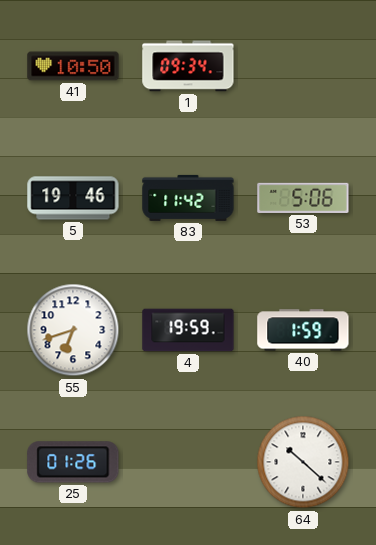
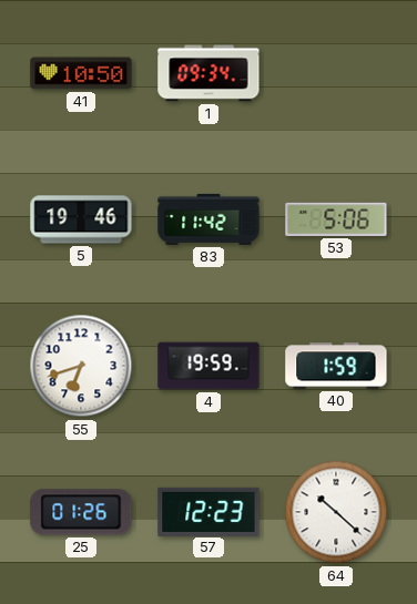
57: none -> 12:23 (208, 511)
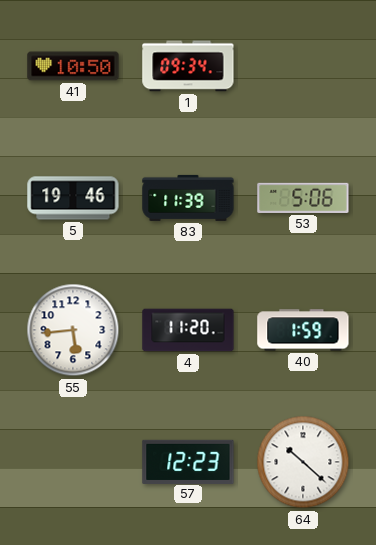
83: 11:42 -> 11:39 (188, 198)
55: 6:42 -> 5:44 (73, 330)
4: 19:59 -> 11:20 (188, 330)
25: 01:26 -> none (81, 512)
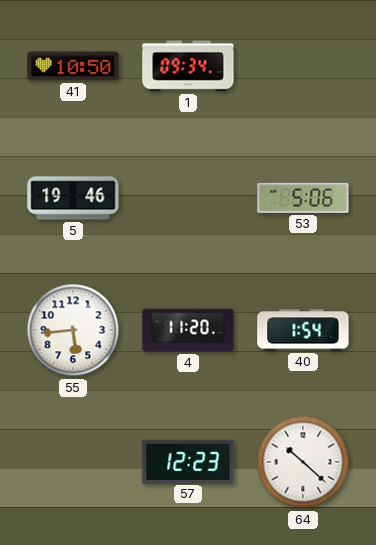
83: 11:39 -> none (188, 198)
40: 1:59 -> 1:54 (303, 330)
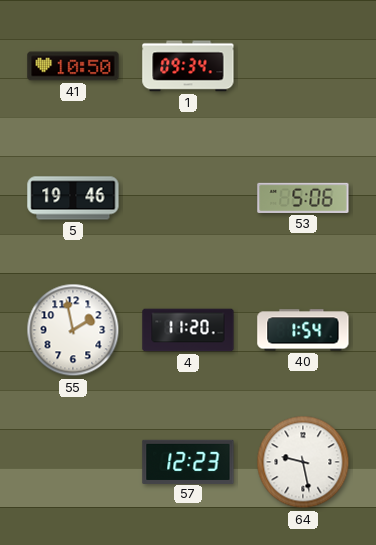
55: 5:44 -> 1:58 (73, 330)
64: 10:22 -> 9:28 (303, 462)
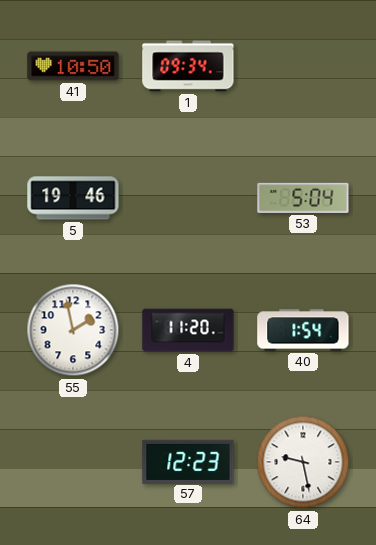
53: 5:06 -> 5:04 (303, 198)
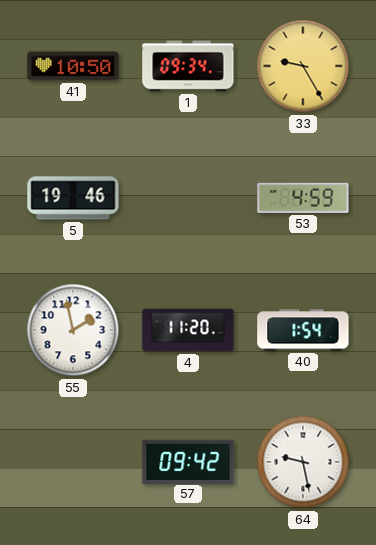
33: none -> 9:25 (303, 66)
53: 5:04 -> 4:59 (303, 198)
57: 12:23 -> 09:42 (188, 461)
